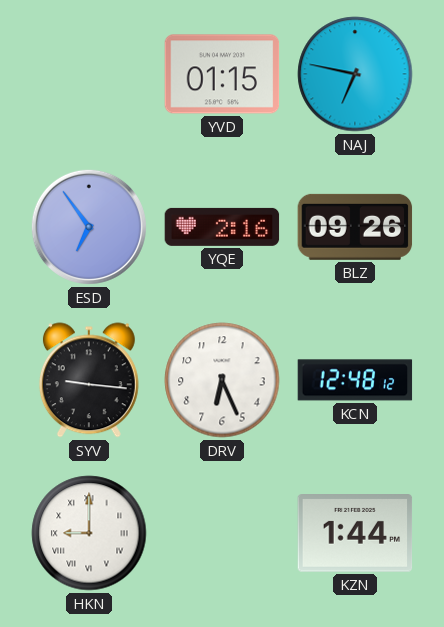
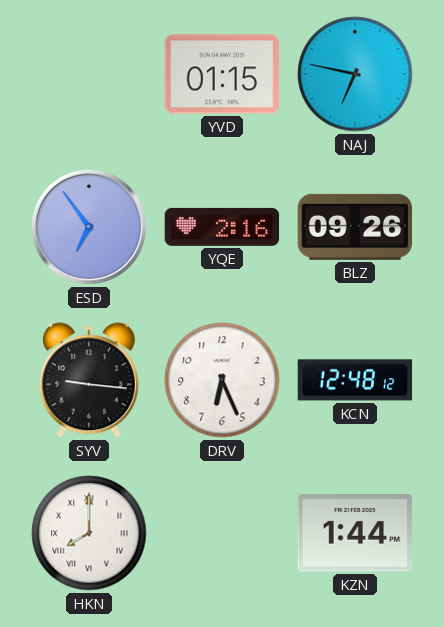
HKN: 9:00 -> 8:00 (89, 533)
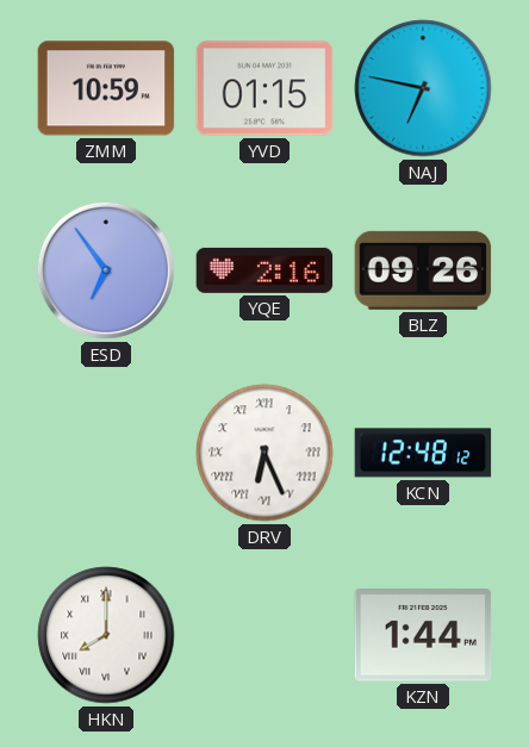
ZMM: none -> 10:59 (106, 88)
SYV: 9:16 -> none (89, 380)
DRV numerals: Arabic -> Roman (264, 453)
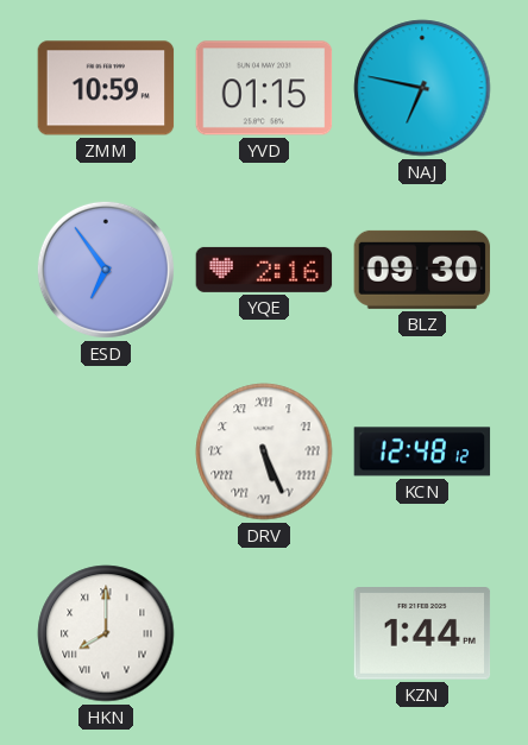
BLZ: 09:26 -> 09:30 (422, 270)
DRV: 6:26 -> 5:26 (264, 452)
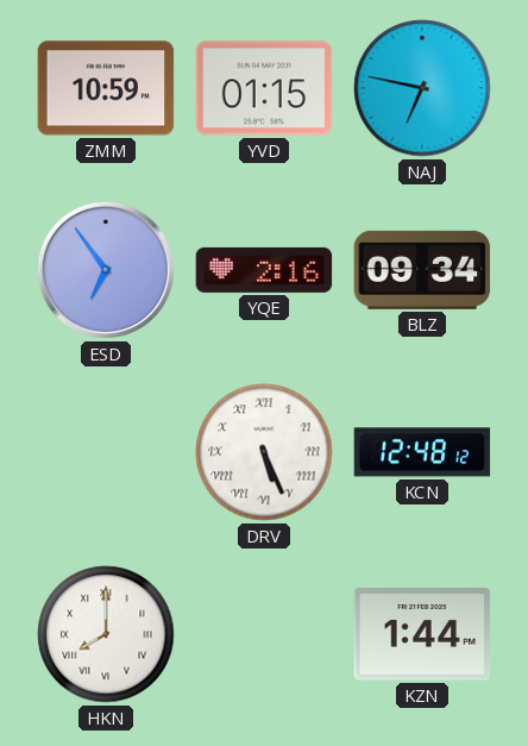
BLZ: 09:30 -> 09:34 (422, 270)
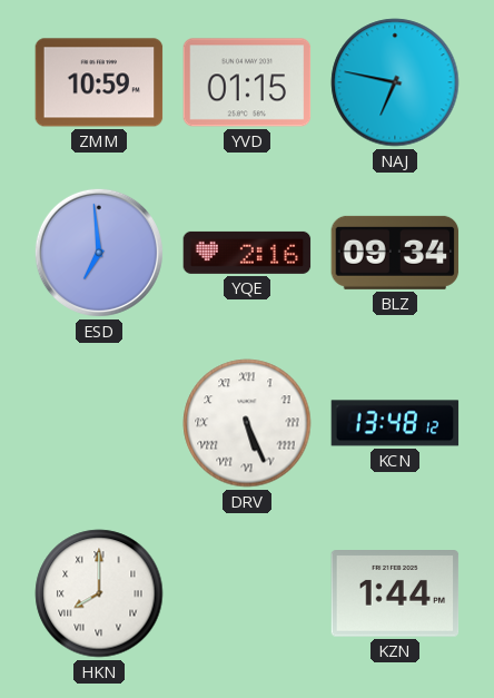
ESD: 6:54 -> 6:59 (99, 253)
KCN: 12:48 -> 13:48 (395, 423)
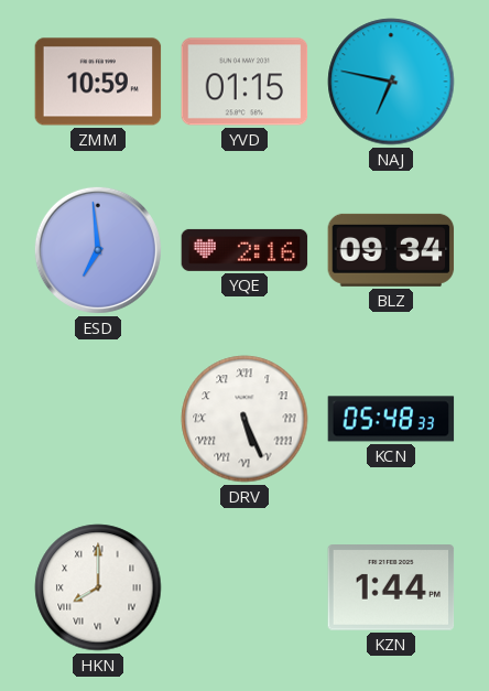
KCN: 13:48 -> 05:48 (391, 419)
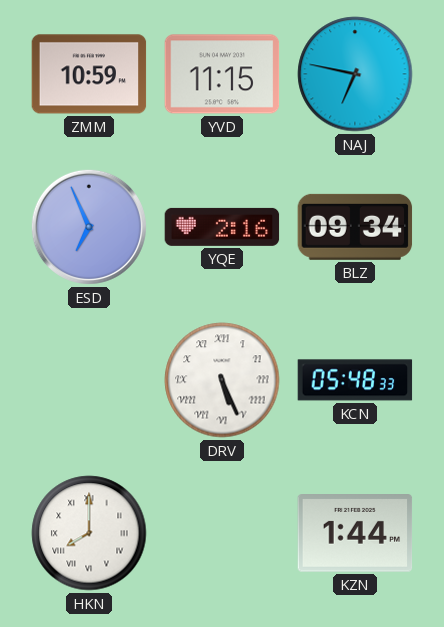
YVD: 01:15 -> 11:15 (222, 74)
ESD: 6:59 -> 6:56 (89, 227)
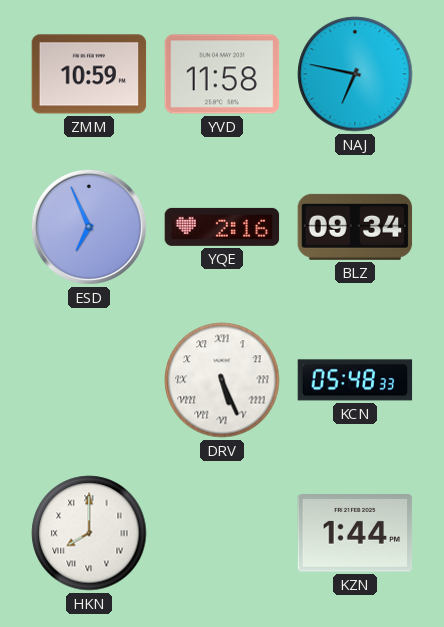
YVD: 11:15 -> 11:58 (222, 74)
